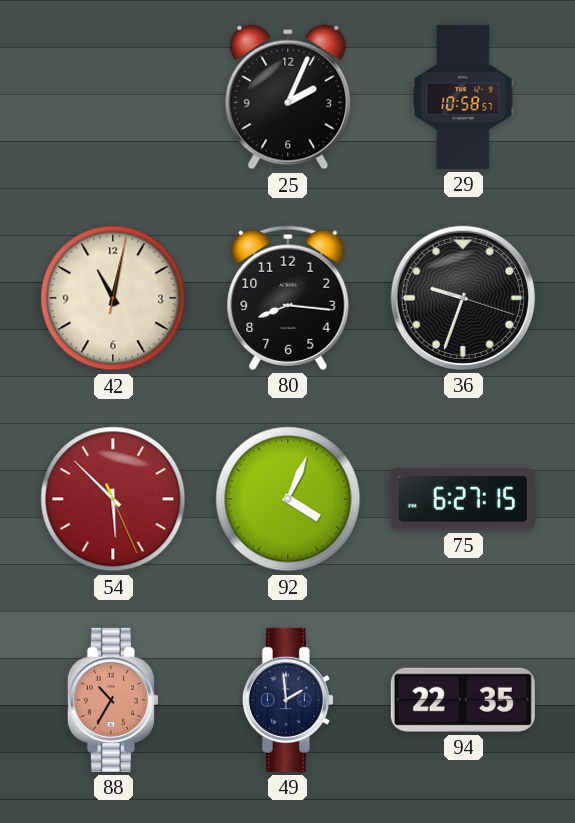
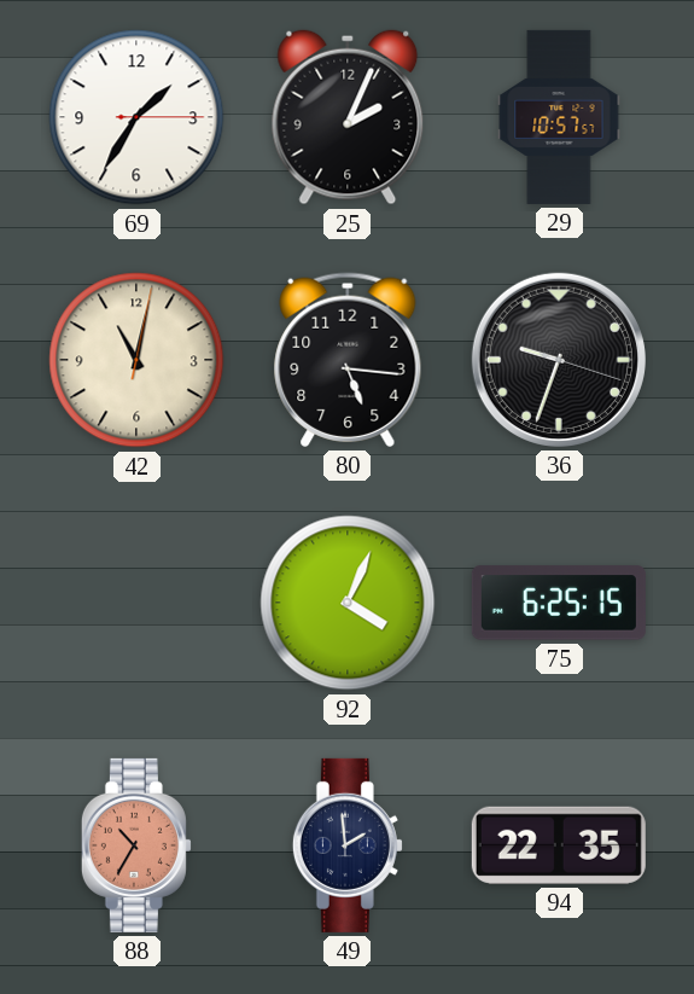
69: none -> 1:35 (136, 117)
29: 10:58 -> 10:57 (559, 117)
80: 8:16 -> 5:16 (348, 360)
54: 5:52 -> none (113, 499)
75: 6:27 -> 6:25 (559, 603)
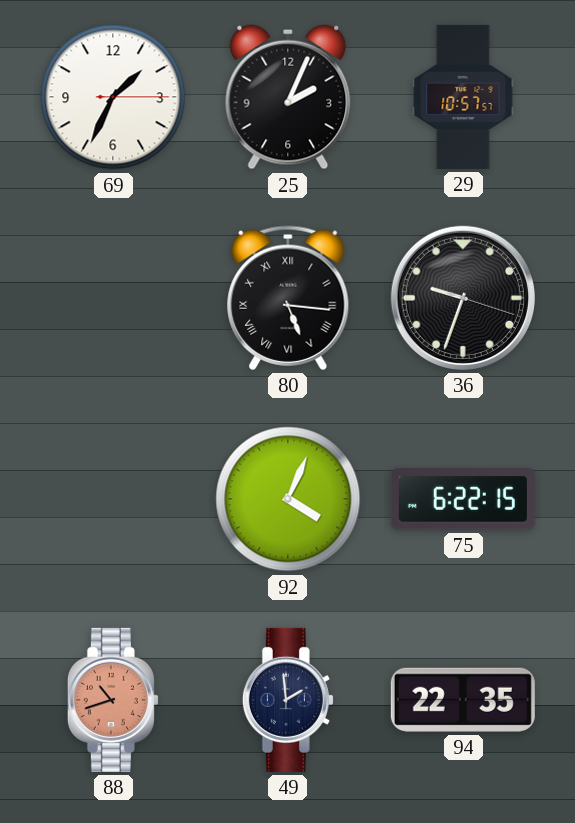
69: 1:35 -> 1:34 (113, 97)
42: 11:02 -> none (136, 360)
80 numerals: Arabic -> Roman (288, 298)
75: 6:25 -> 6:22 (463, 499)
88: 10:35 -> 10:42 (113, 700)
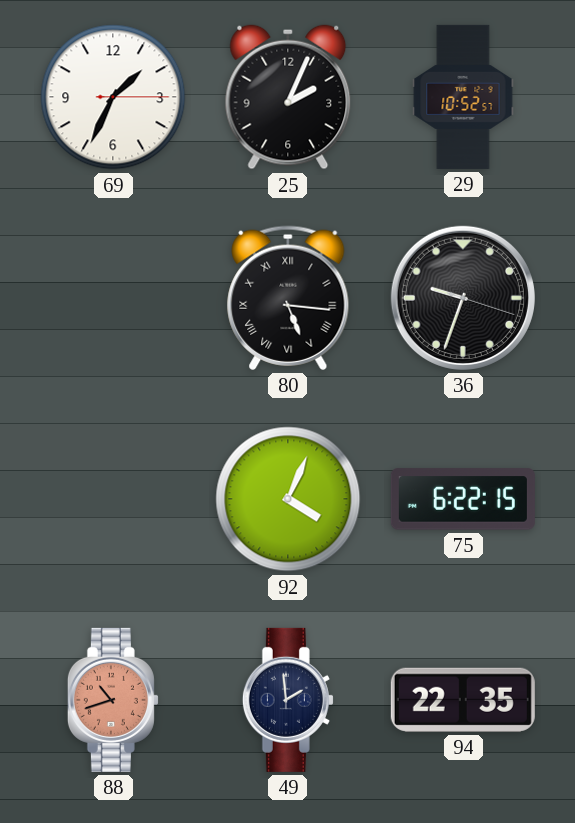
29: 10:57 -> 10:52 (463, 97)
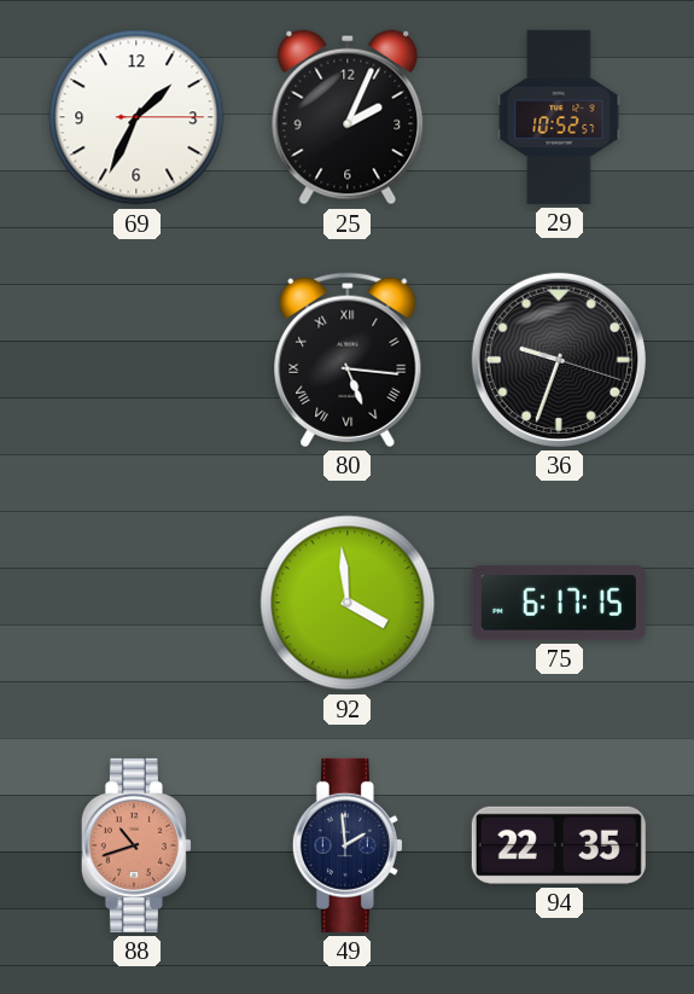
92: 4:04 -> 3:59 (348, 603)
75: 6:22 -> 6:17 (559, 603)
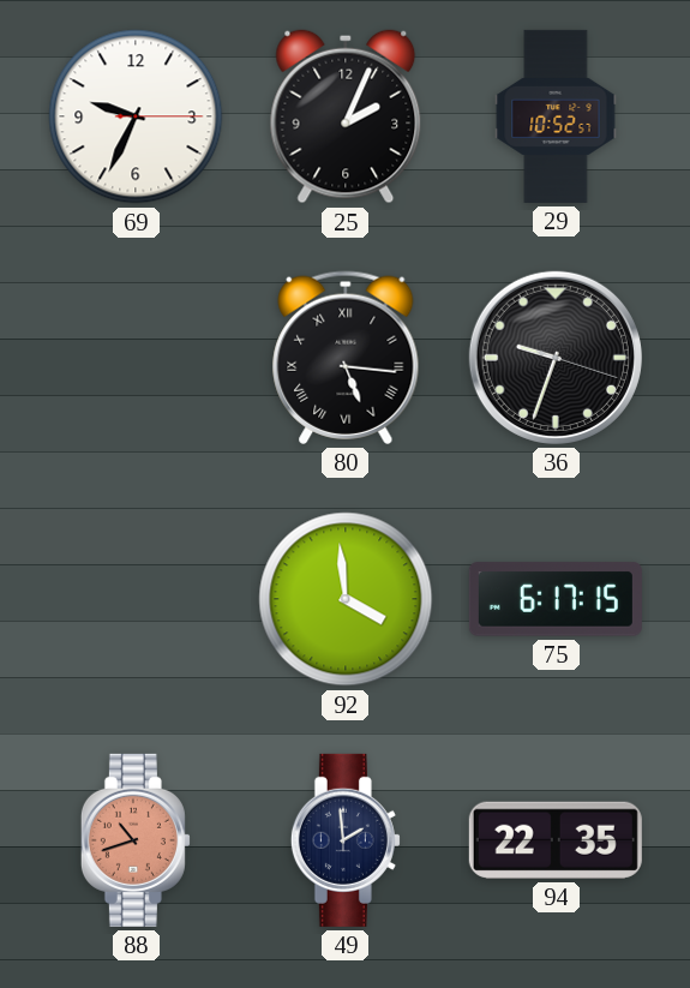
69: 1:34 -> 9:34 (136, 116)
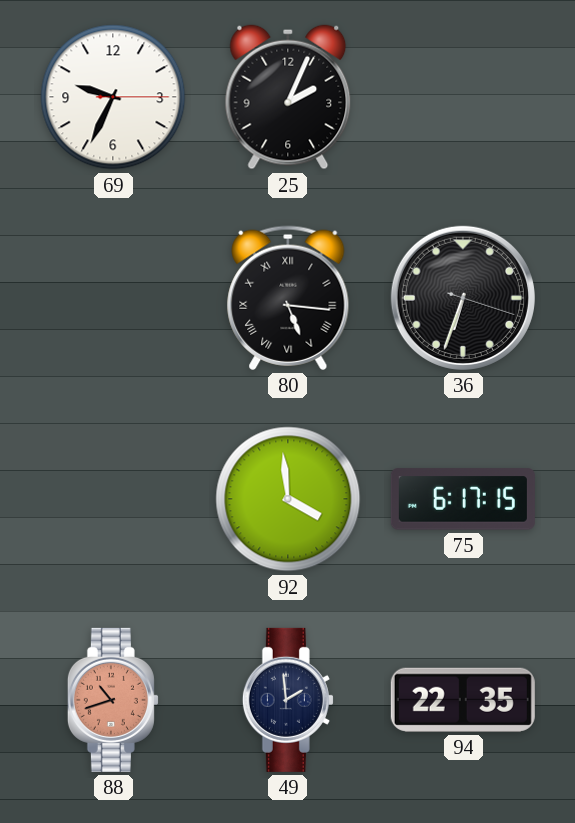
29: 10:52 -> none (556, 116)
36: 9:33 -> 6:33 (463, 298)
